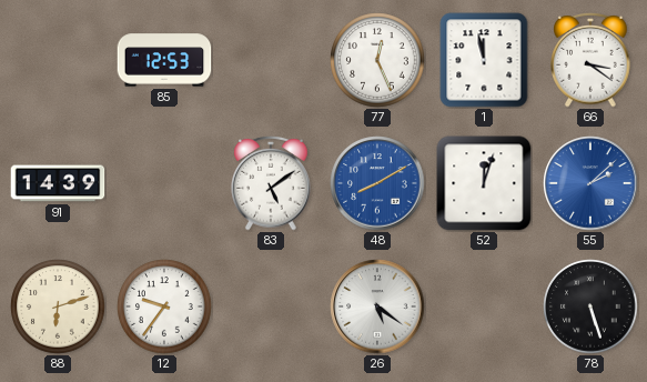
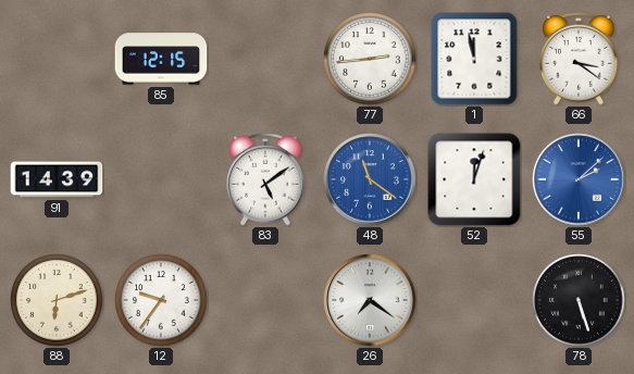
85: 12:53 -> 12:15 (161, 59)
77: 12:26 -> 2:44 (370, 59)
48: 8:10 -> 11:21 (370, 179)
26: 5:21 -> 7:21 (370, 300)
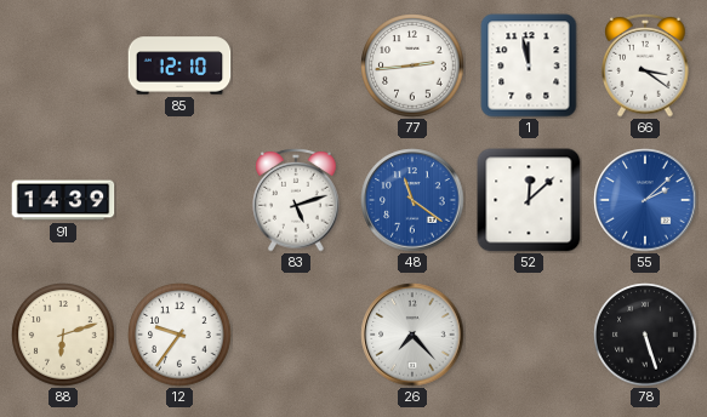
85: 12:15 -> 12:10 (179, 65)
83: 5:09 -> 5:12 (296, 200)
52: 12:03 -> 12:08 (529, 200)
26: 7:21 -> 7:23 (412, 335)
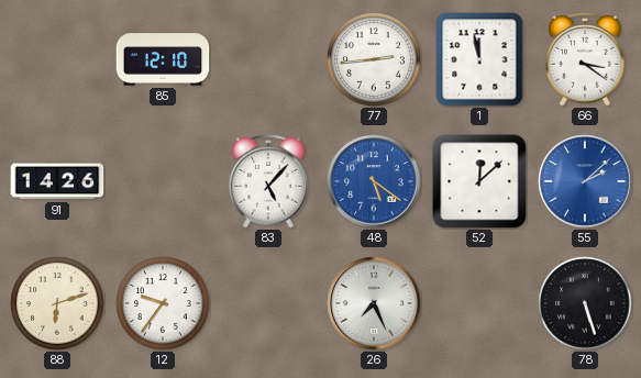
91: 14:39 -> 14:26 (57, 181)
83: 5:12 -> 5:07 (268, 181)
48: 11:21 -> 5:21 (374, 181)
26: 7:23 -> 7:26 (374, 303)
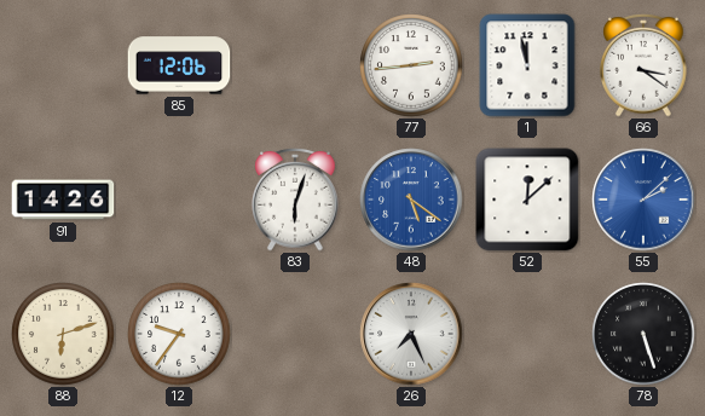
85: 12:10 -> 12:06 (179, 65)
83: 5:07 -> 6:03 (295, 200)
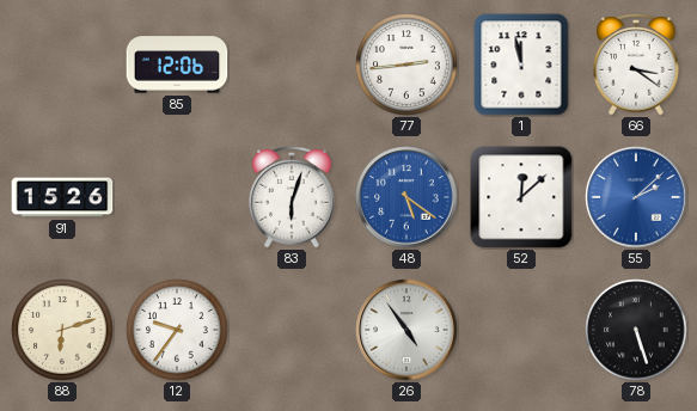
91: 14:26 -> 15:26 (62, 197)
26: 7:26 -> 4:54 (406, 330)
